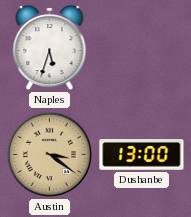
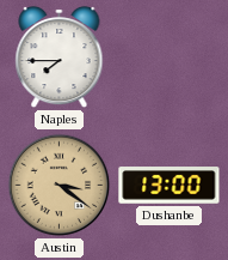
Naples: 5:33 -> 7:45 (60, 58)
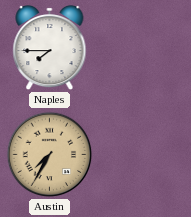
Austin: 3:21 -> 7:35 (50, 155)
Dushanbe: 13:00 -> none (170, 186)
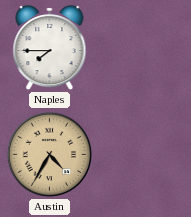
Austin: 7:35 -> 4:35 (50, 155)
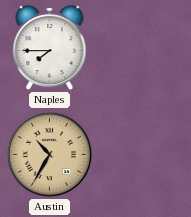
Austin: 4:35 -> 10:35 (50, 155)
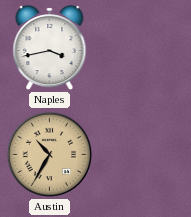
Naples: 7:45 -> 3:43 (50, 48)
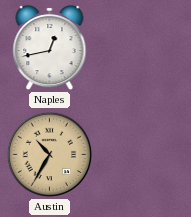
Naples: 3:43 -> 12:43 (50, 48)
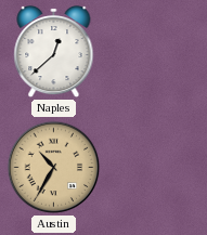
Naples: 12:43 -> 12:38 (54, 52)
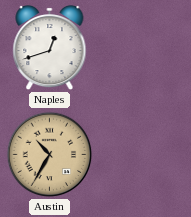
Naples: 12:38 -> 12:42 (50, 48)
